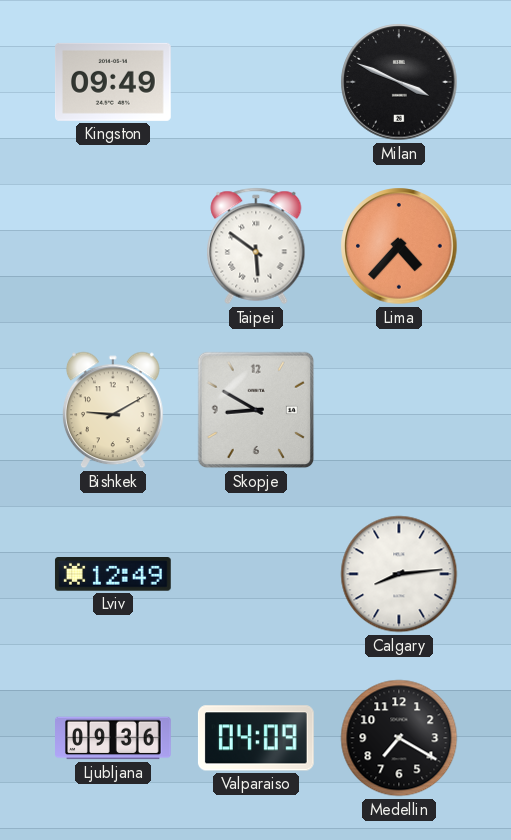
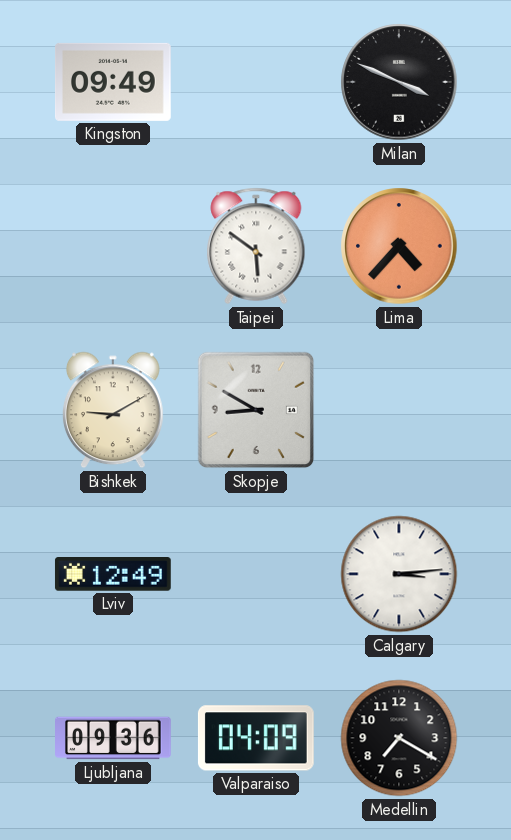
Calgary: 8:14 -> 3:14 (399, 574)
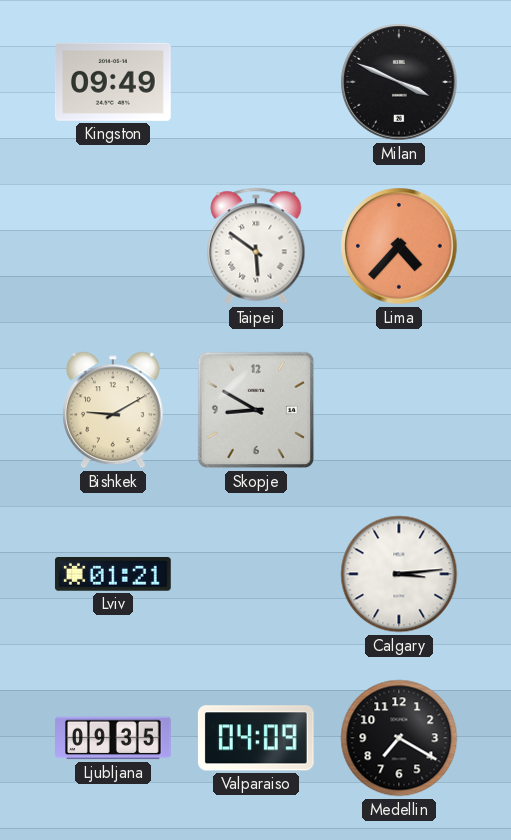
Lviv: 12:49 -> 01:21 (113, 575)
Ljubljana: 09:36 -> 09:35 (113, 738)
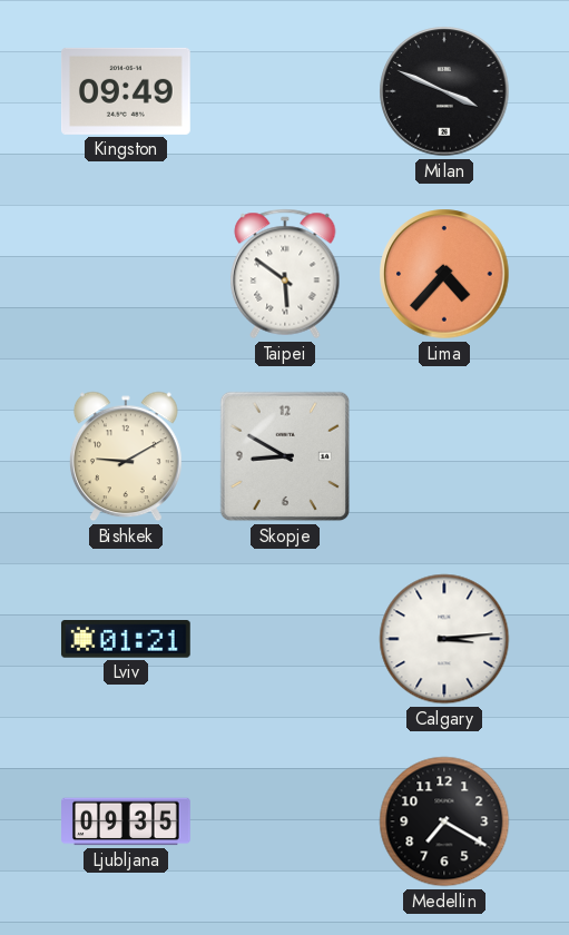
Valparaiso: 04:09 -> none (256, 738)
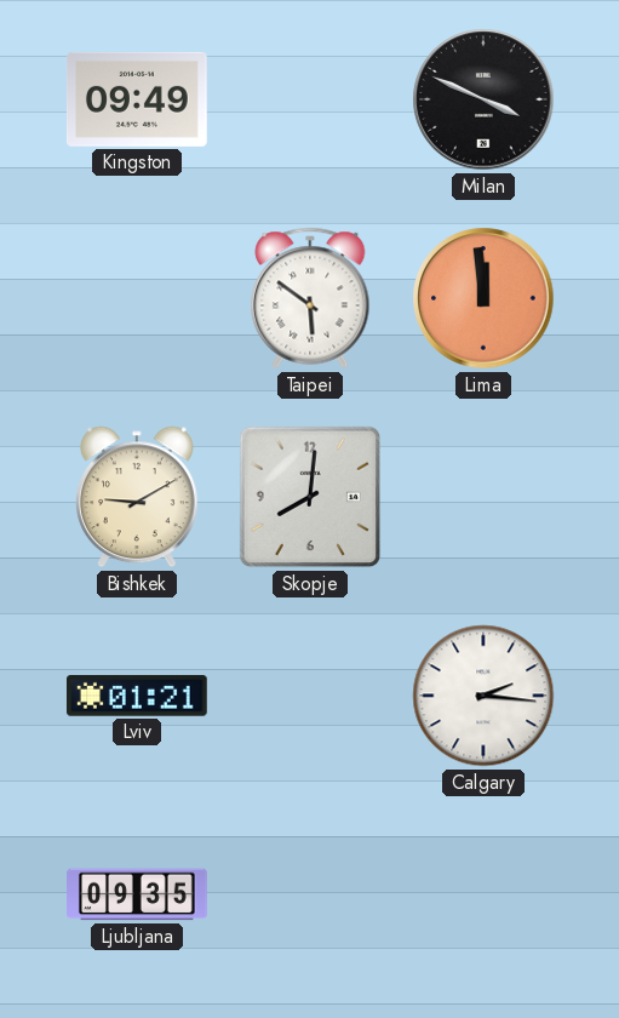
Lima: 4:37 -> 11:59 (483, 298)
Skopje: 8:50 -> 8:01 (310, 497)
Calgary: 3:14 -> 2:16 (483, 696)
Medellin: 7:20 -> none (444, 821)
